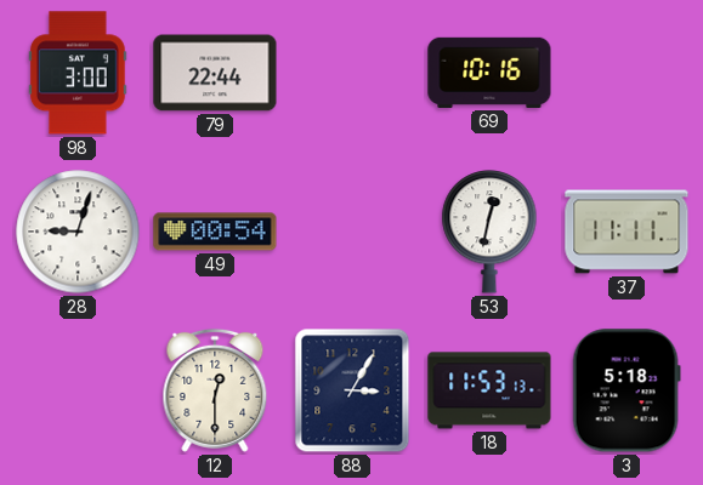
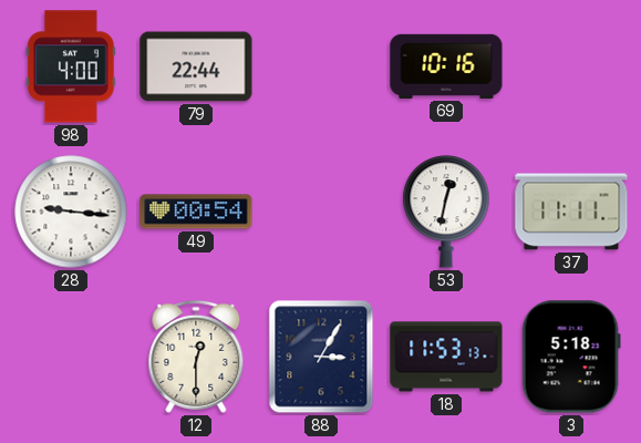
98: 3:00 -> 4:00 (71, 66)
28: 9:03 -> 9:16 (71, 212)
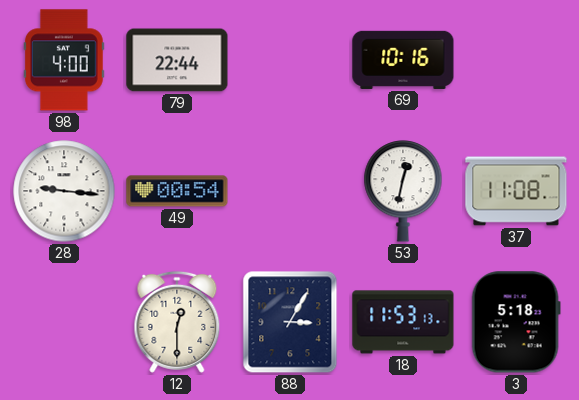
37: 11:11 -> 11:08 (516, 191)
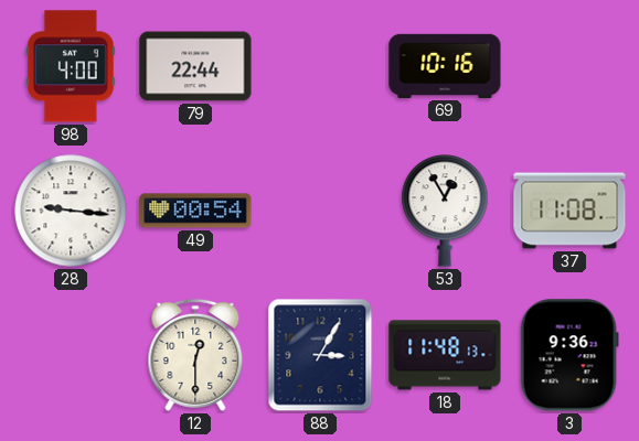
53: 12:32 -> 12:55 (445, 211)
18: 11:53 -> 11:48 (445, 355)
3: 5:18 -> 9:36 (569, 355)
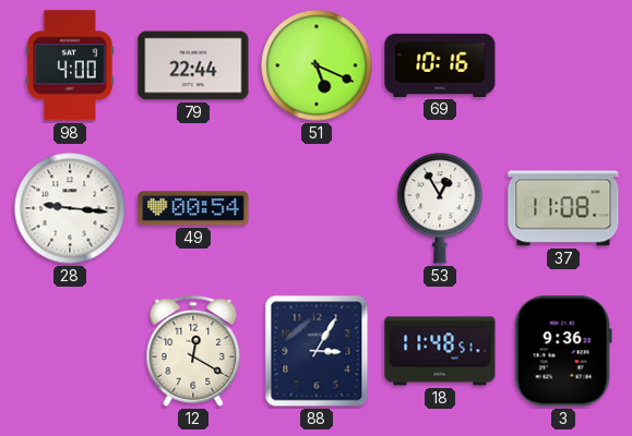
51: none -> 5:19 (317, 65)
12: 12:30 -> 12:20 (193, 351)
18: 11:48:13 -> 11:48:51 (440, 351)
